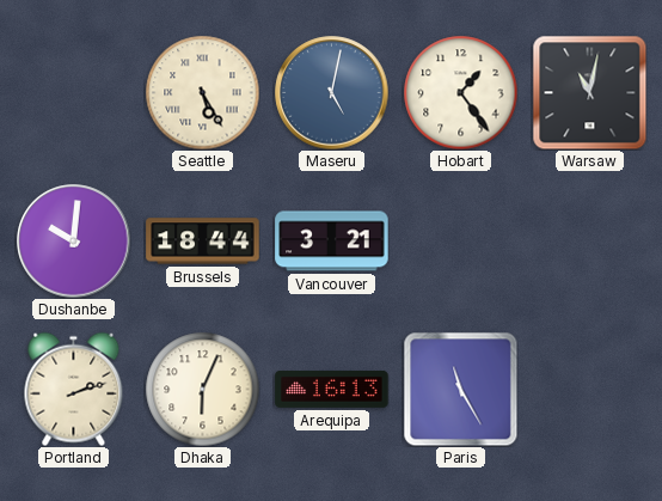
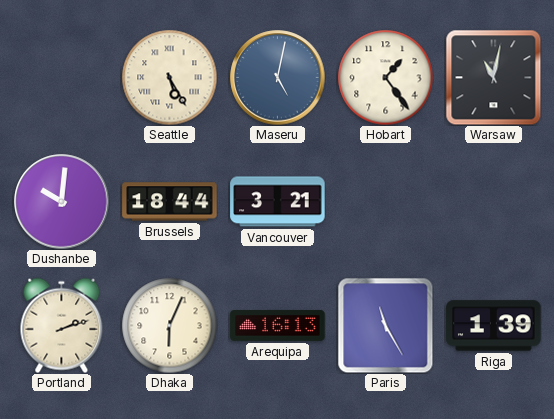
Riga: none -> 1:39 (494, 326)
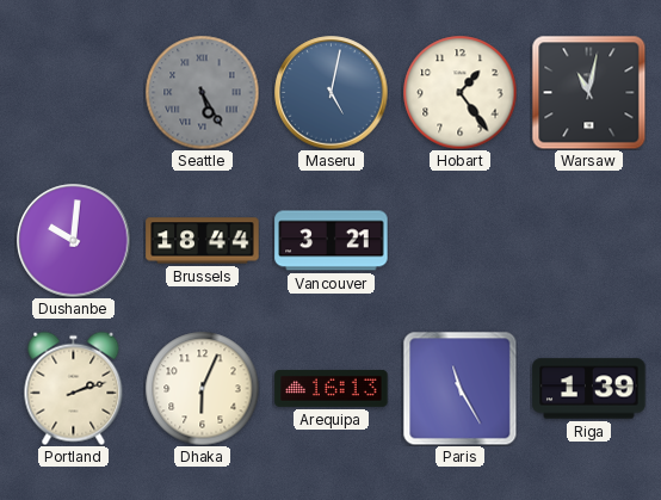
Seattle dial: cream -> grey (202, 92)
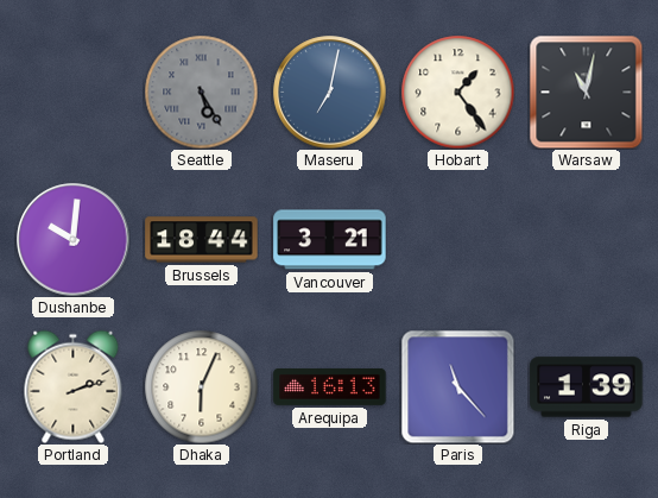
Maseru: 5:02 -> 7:02 (330, 93)
Paris: 11:25 -> 11:23 (457, 386)
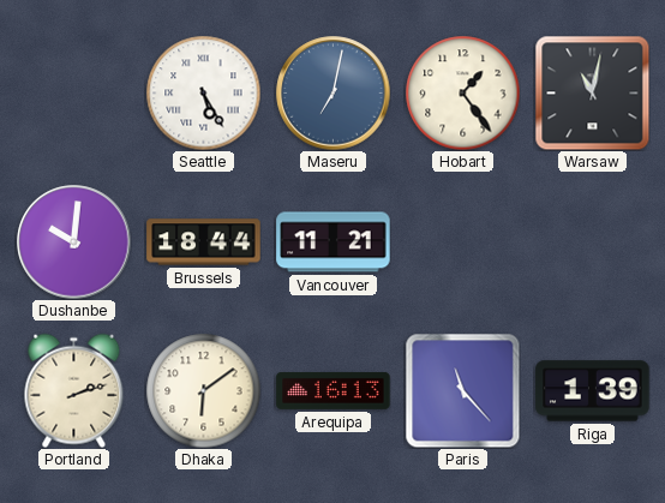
Seattle dial: grey -> white (203, 92)
Vancouver: 3:21 -> 11:21 (334, 242)
Dhaka: 6:04 -> 6:09 (203, 390)
